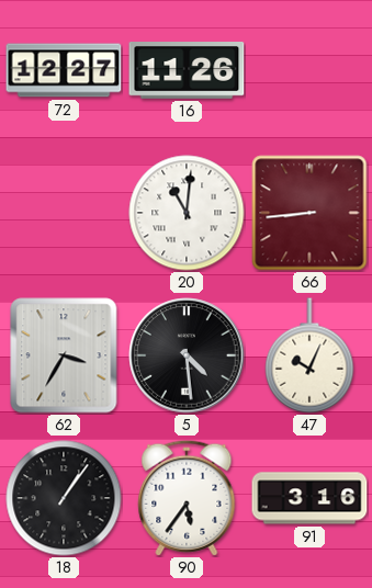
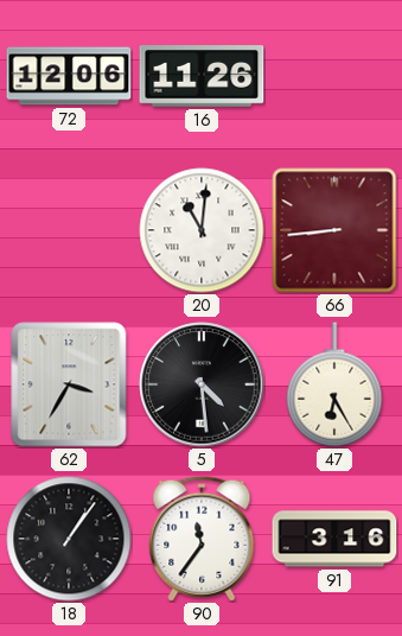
72: 12:27 -> 12:06 (69, 76)
47: 10:04 -> 6:25 (334, 384)
90: 5:36 -> 11:36 (202, 539)
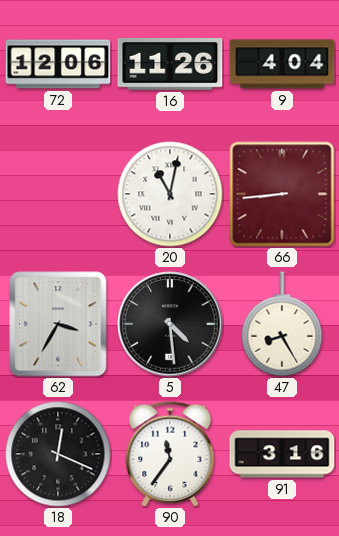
9: none -> 4:04 (282, 64)
20: 11:01 -> 11:02 (170, 194)
47: 6:25 -> 8:25 (282, 324)
18: 1:06 -> 12:19 (58, 454)
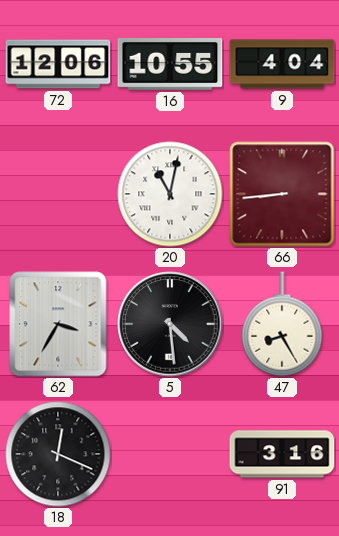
16: 11:26 -> 10:55 (170, 65)
90: 11:36 -> none (170, 454)
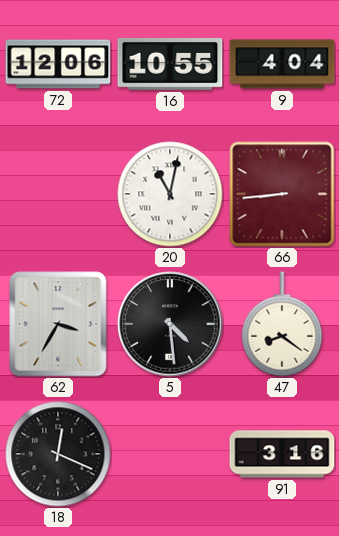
47: 8:25 -> 8:21 (282, 324)
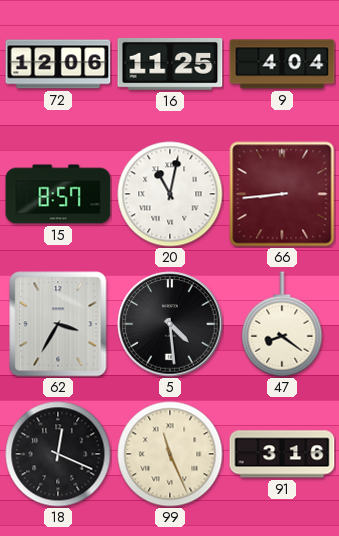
16: 10:55 -> 11:25 (170, 65)
15: none -> 8:57 (58, 194)
99: none -> 11:26 (170, 454)
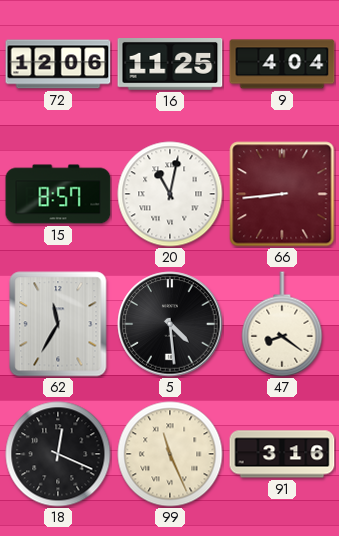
62: 3:35 -> 11:35 (58, 324)
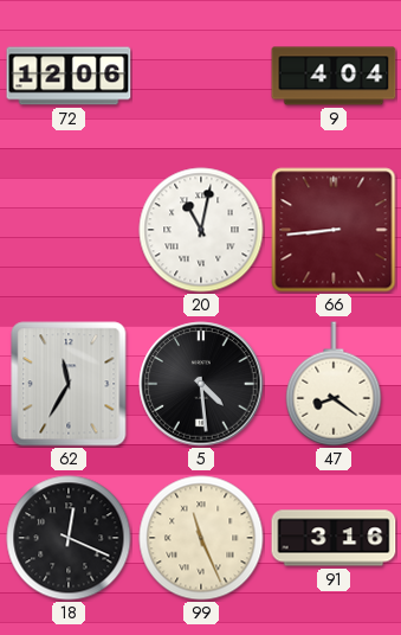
16: 11:25 -> none (170, 65)
15: 8:57 -> none (58, 194)
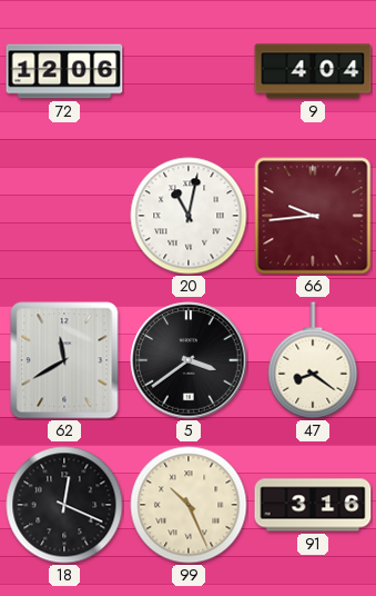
66: 8:44 -> 9:44 (313, 216)
62: 11:35 -> 11:40 (64, 360)
5: 4:29 -> 3:39 (189, 360)
99: 11:26 -> 10:26 (189, 505)
